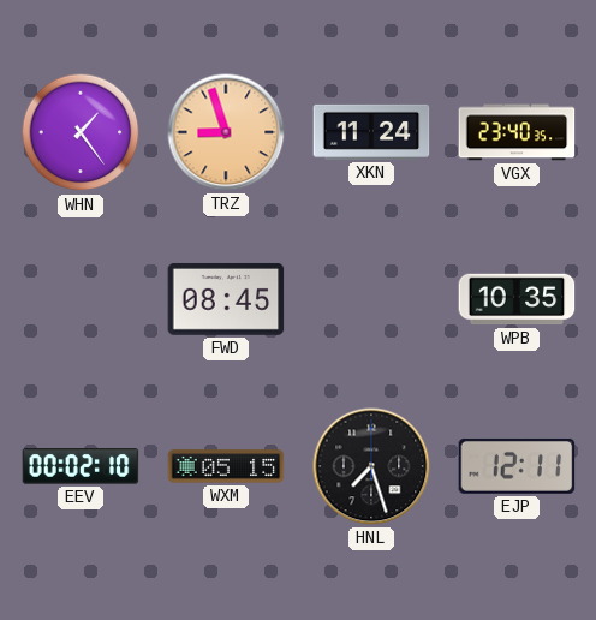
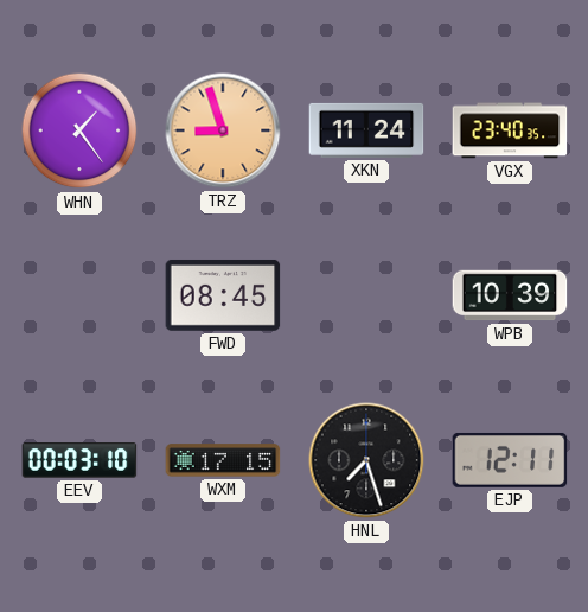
WPB: 10:35 -> 10:39 (510, 295)
EEV: 00:02 -> 00:03 (79, 460)
WXM: 05:15 -> 17:15 (223, 460)
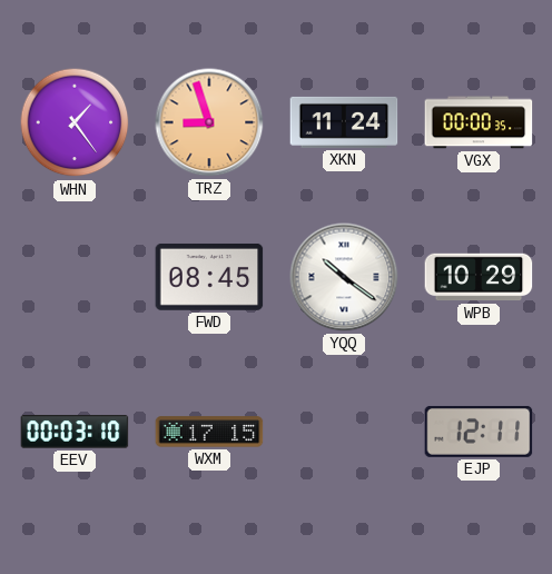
VGX: 23:40 -> 00:00 (479, 122)
YQQ: none -> 10:21 (344, 277)
WPB: 10:39 -> 10:29 (479, 277)
HNL: 7:27 -> none (366, 460)
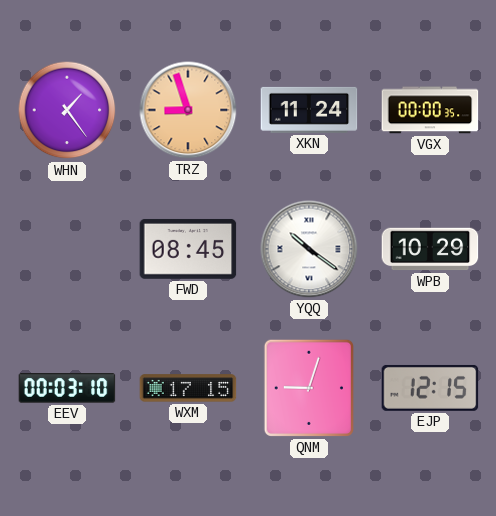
QNM: none -> 9:03 (309, 388)
EJP: 12:11 -> 12:15 (430, 388)
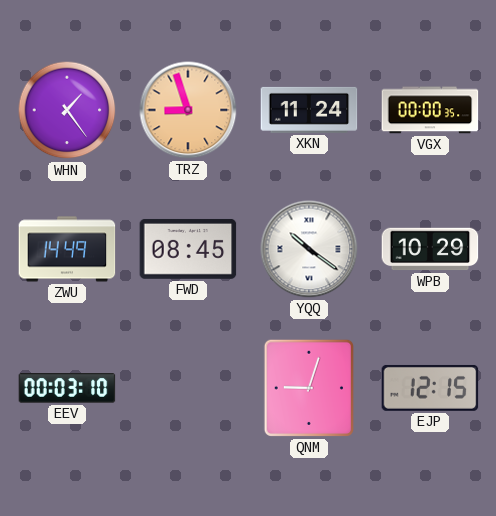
ZWU: none -> 14:49 (67, 249)
WXM: 17:15 -> none (188, 388)
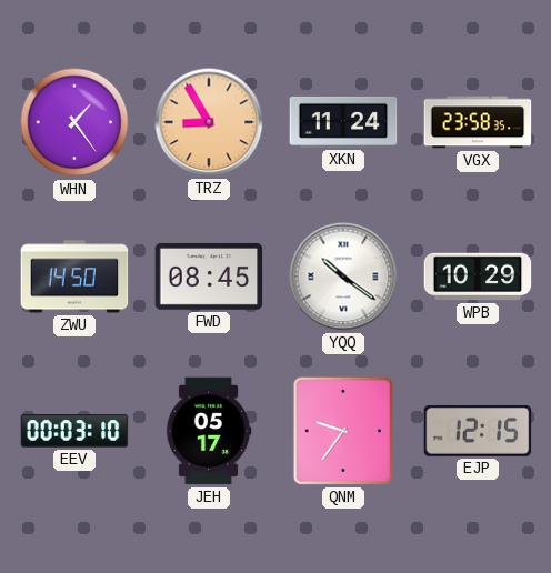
TRZ: 8:57 -> 8:55 (209, 122)
VGX: 00:00 -> 23:58 (478, 122)
ZWU: 14:49 -> 14:50 (74, 277)
JEH: none -> 05:17 (209, 431)
QNM: 9:03 -> 9:36 (343, 431)
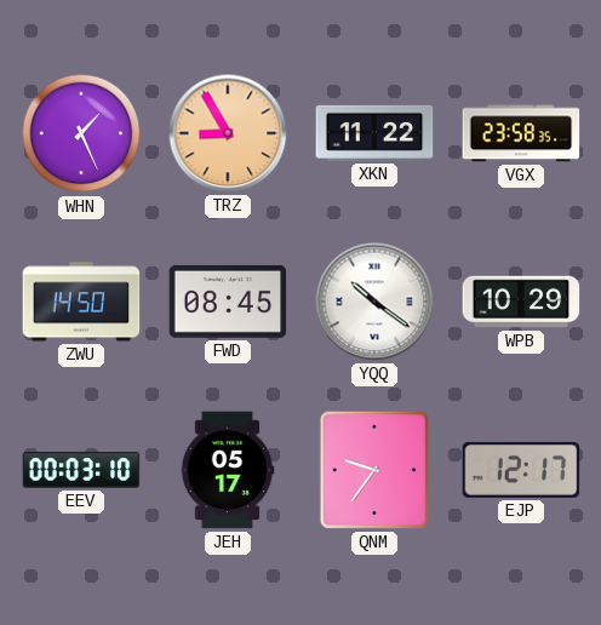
WHN: 1:24 -> 1:26 (81, 133)
XKN: 11:24 -> 11:22 (374, 133)
EJP: 12:15 -> 12:17 (521, 470)
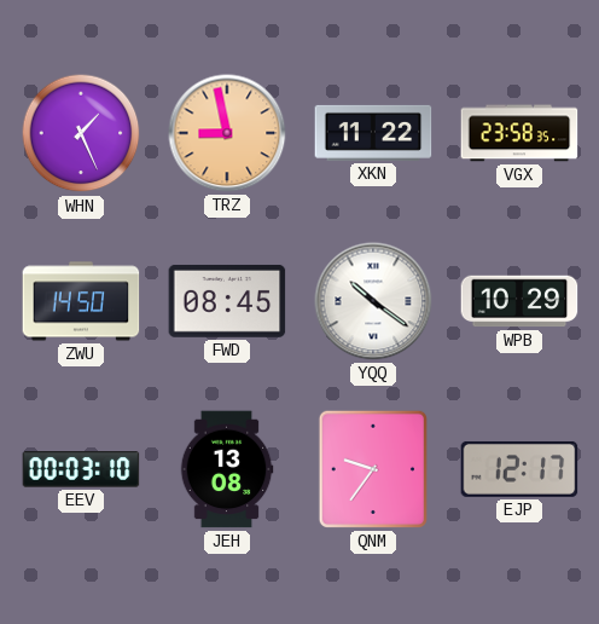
TRZ: 8:55 -> 8:58 (227, 133)
JEH: 05:17 -> 13:08 (227, 469)
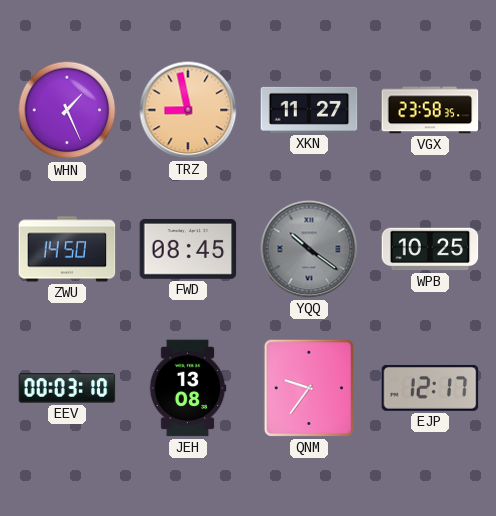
XKN: 11:22 -> 11:27 (309, 110)
YQQ dial: white -> grey (309, 249)
WPB: 10:29 -> 10:25 (430, 249)
